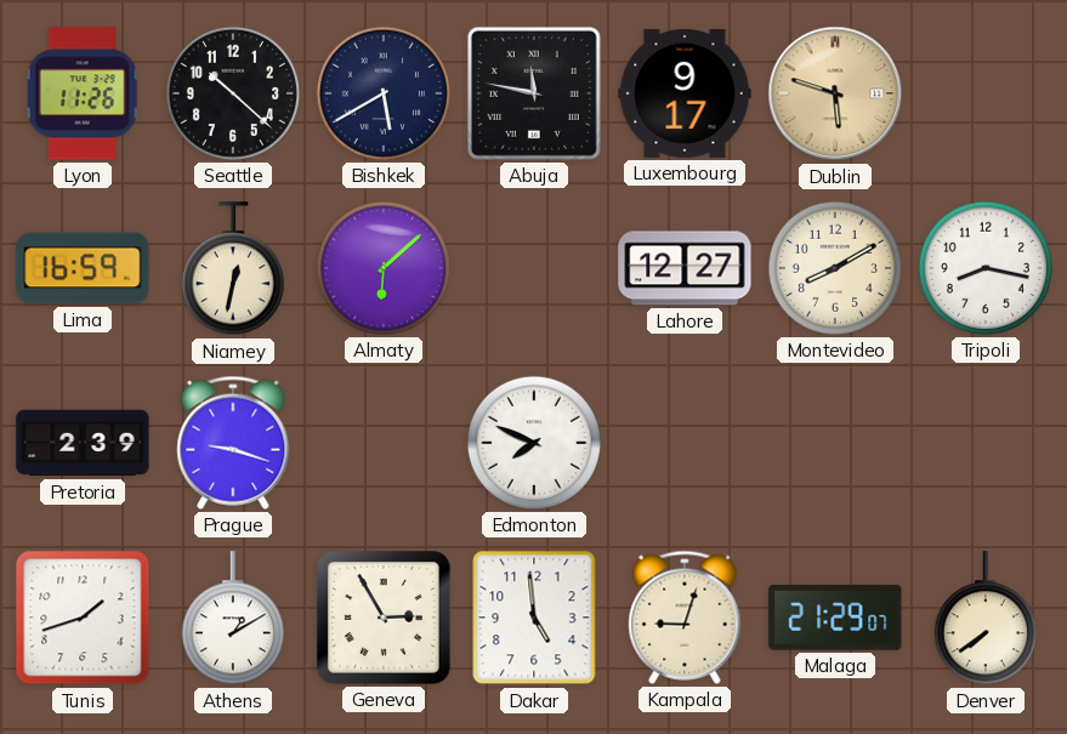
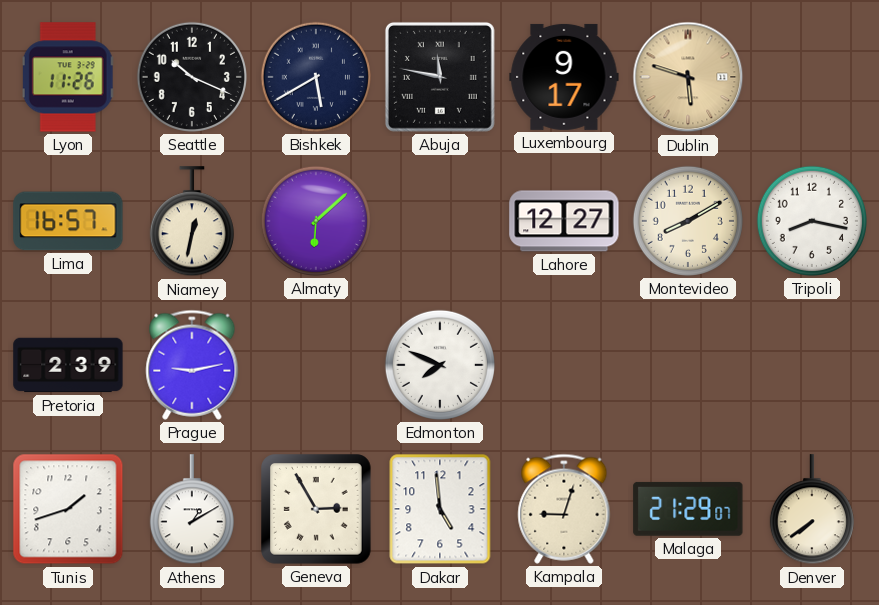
Seattle: 10:22 -> 10:19 (192, 77)
Lima: 16:59 -> 16:57 (68, 221)
Prague: 9:18 -> 9:13 (192, 365)
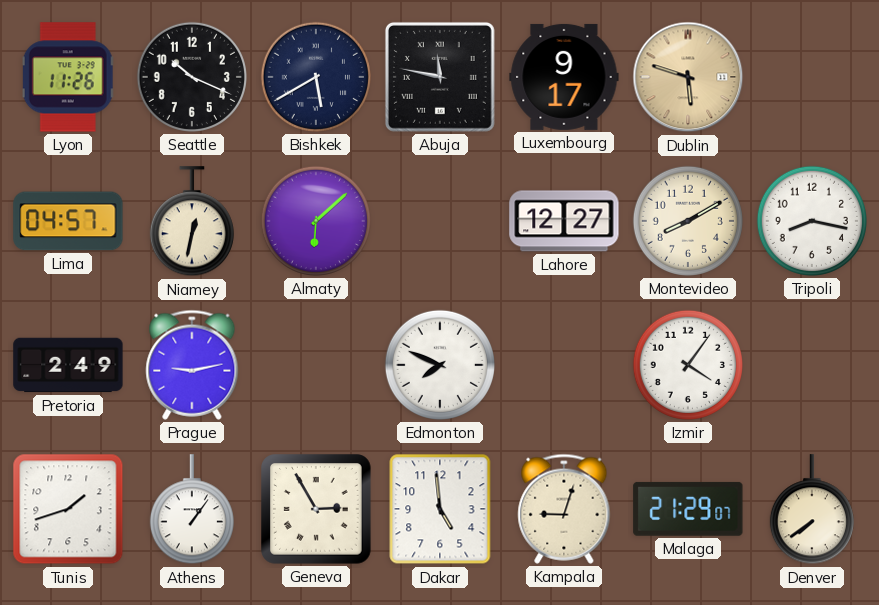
Lima: 16:57 -> 04:57 (68, 221)
Pretoria: 2:39 -> 2:49 (68, 365)
Izmir: none -> 4:06 (688, 365)
Athens: 1:10 -> 1:06 (192, 510)
